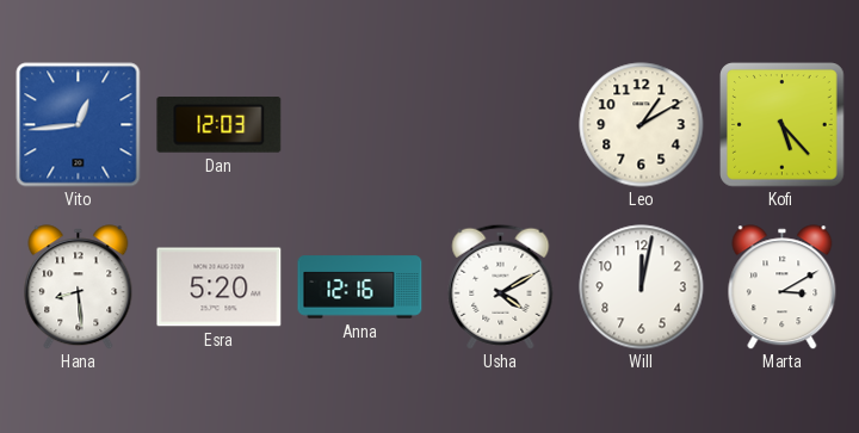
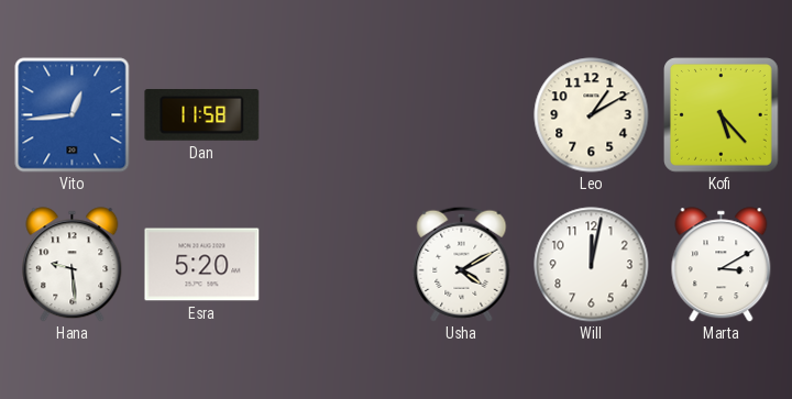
Dan: 12:03 -> 11:58 (202, 115)
Hana: 8:29 -> 9:29 (73, 265)
Anna: 12:16 -> none (360, 287)
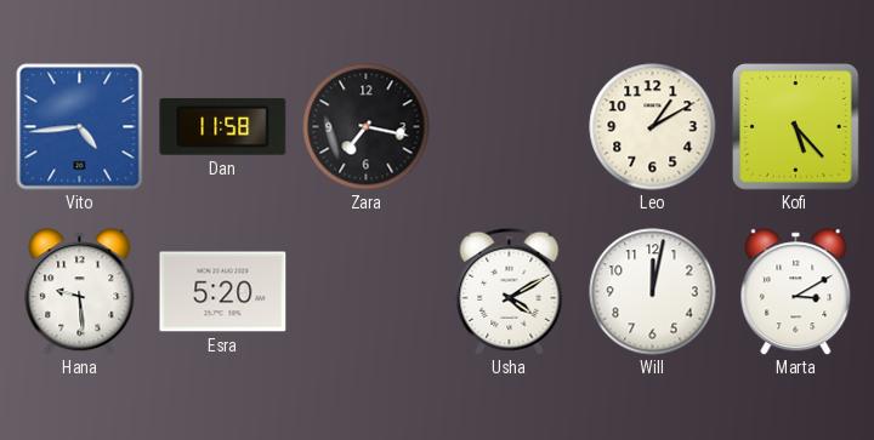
Vito: 12:44 -> 4:44 (80, 127)
Zara: none -> 7:17 (367, 127)
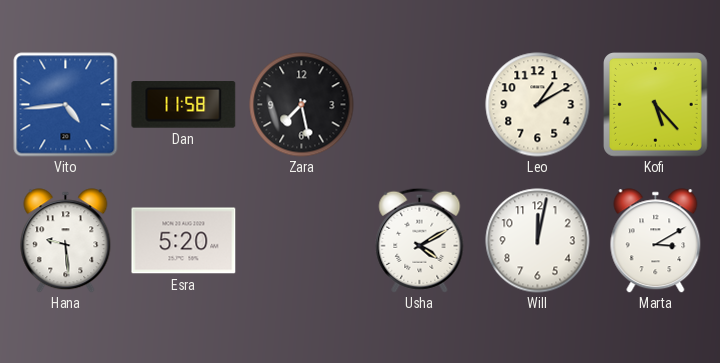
Zara: 7:17 -> 7:28 (302, 105)
